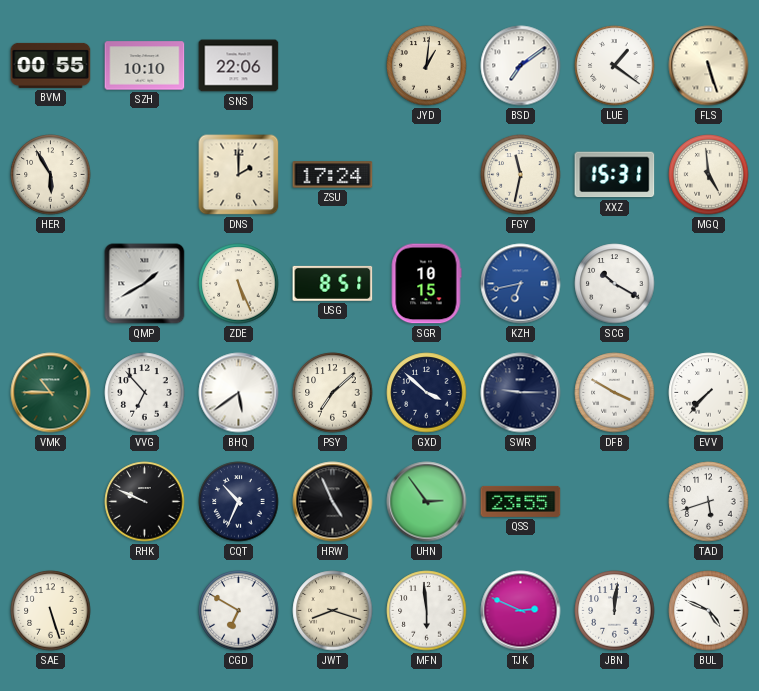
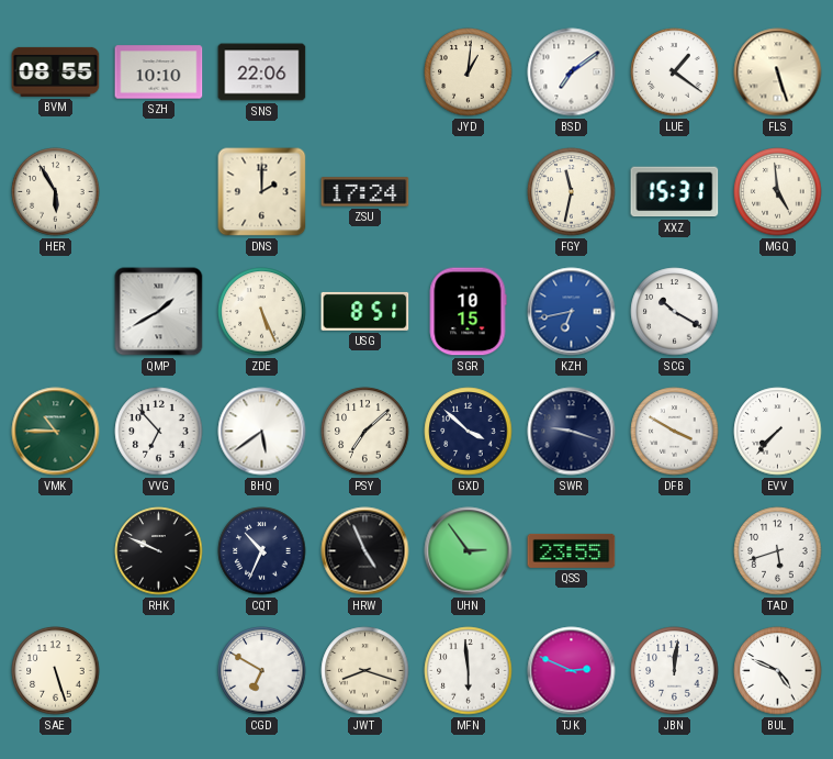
BVM: 00:55 -> 08:55 (56, 71)
SWR: 9:15 -> 9:18 (572, 432)
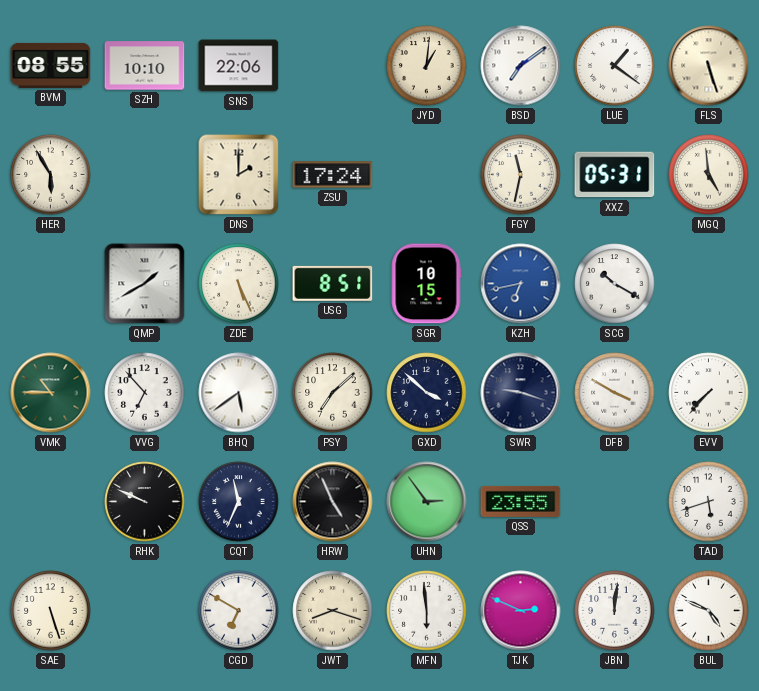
XXZ: 15:31 -> 05:31 (615, 175)
CQT: 10:34 -> 11:34 (239, 502)
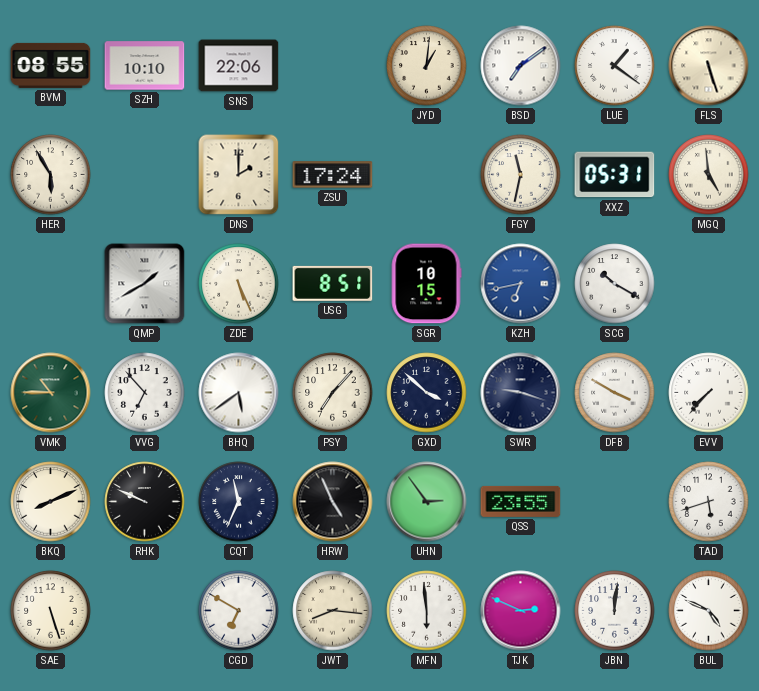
PSY: 7:08 -> 7:07 (333, 393)
BKQ: none -> 8:11 (51, 502)
JWT: 8:18 -> 8:16 (333, 611)
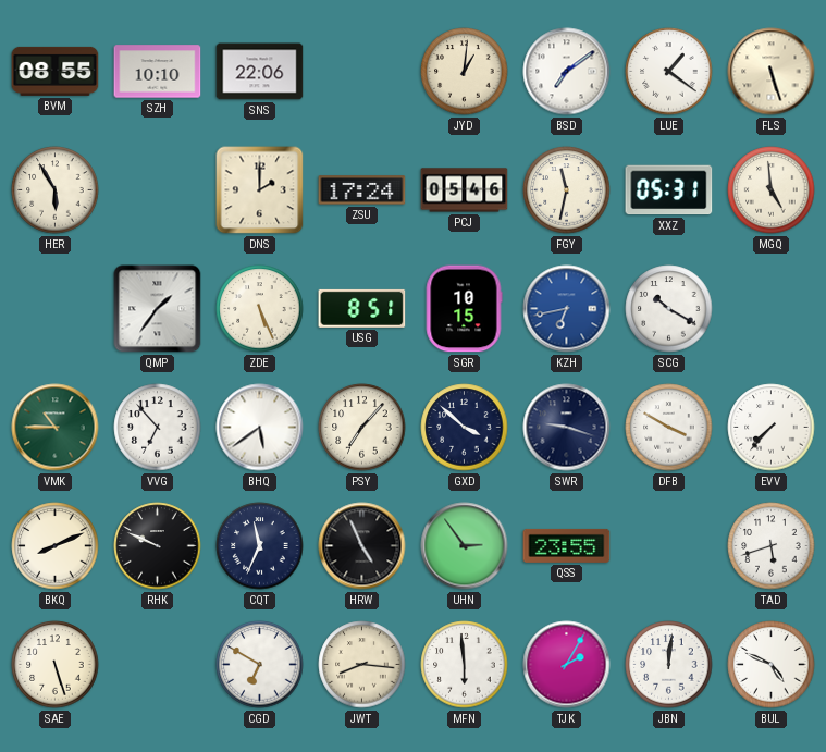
PCJ: none -> 05:46 (465, 190)
QMP: 1:40 -> 1:36 (158, 309)
TJK: 2:49 -> 2:05 (567, 665)
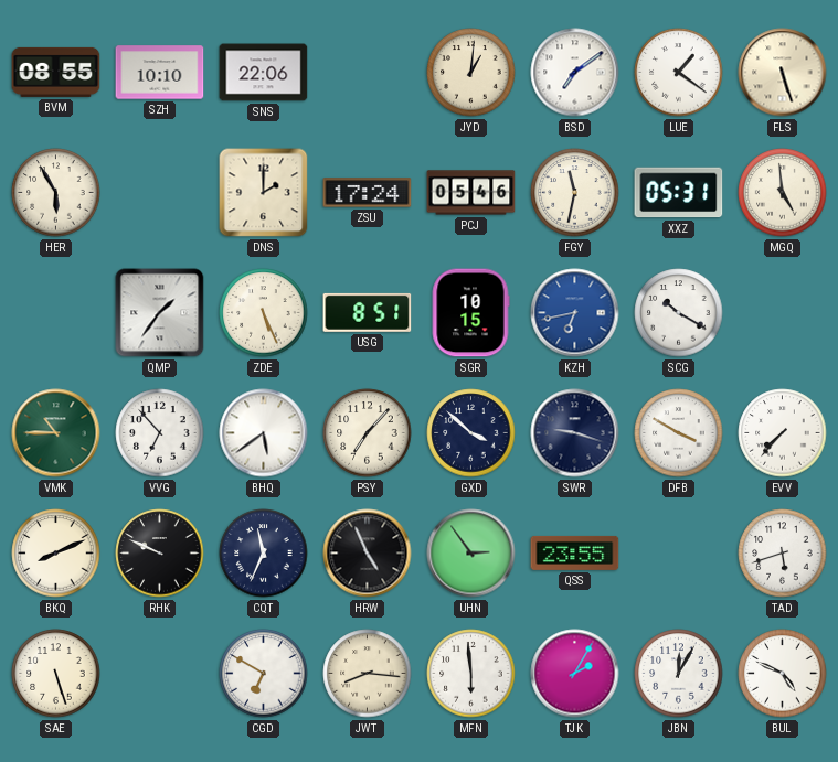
JBN: 12:01 -> 12:05 (679, 674)
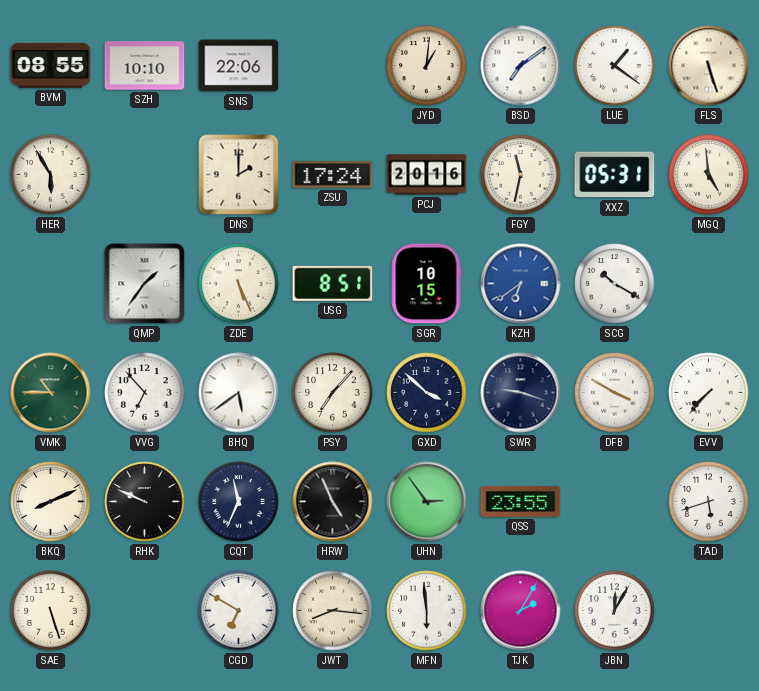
PCJ: 05:46 -> 20:16 (427, 175)
KZH: 6:43 -> 6:39 (521, 284)
BUL: 4:49 -> none (783, 674)
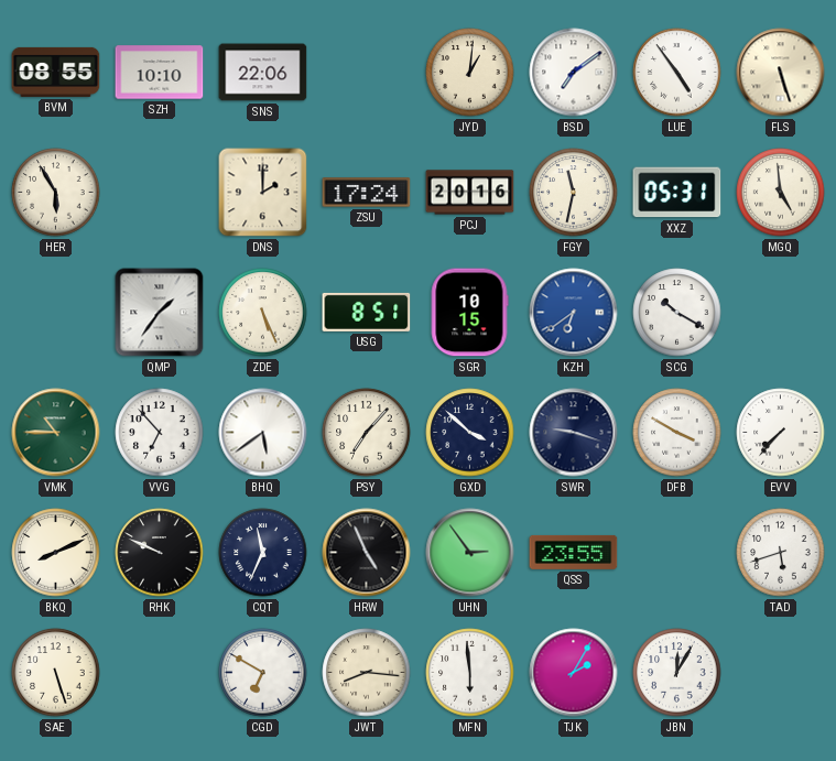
LUE: 1:21 -> 4:54 (677, 73)
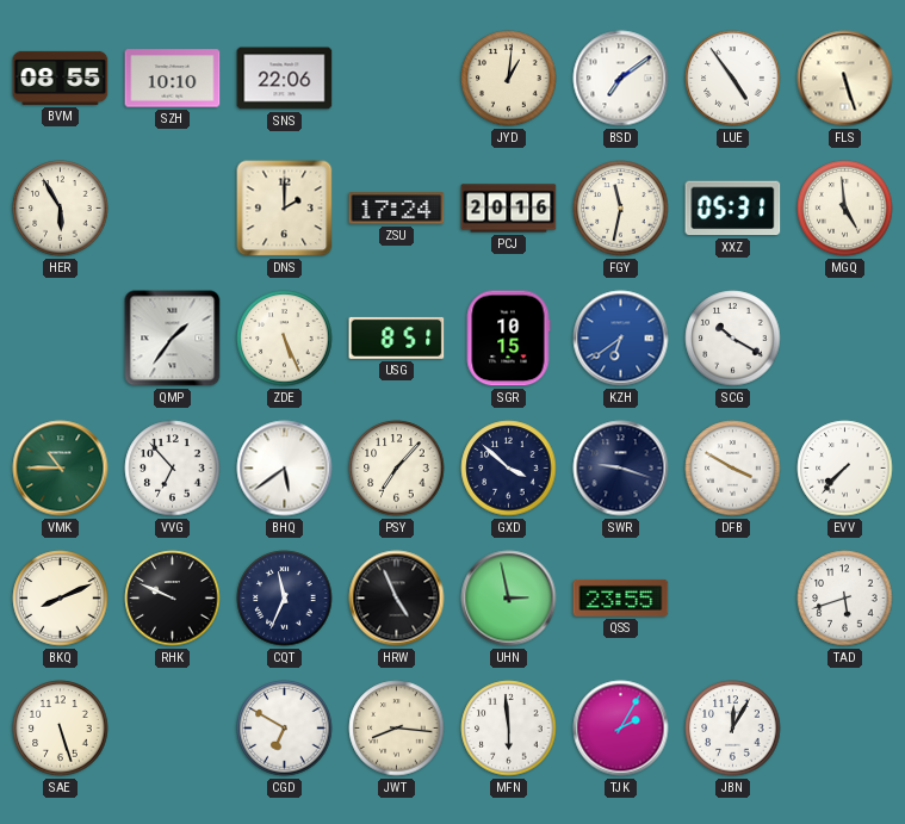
UHN: 2:54 -> 2:58 (509, 599)
